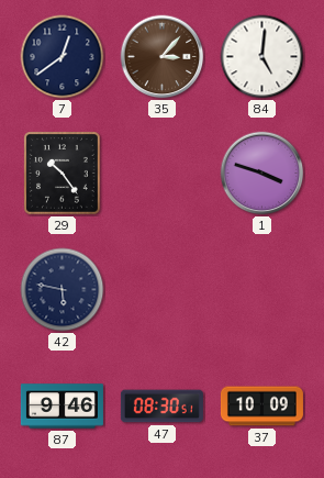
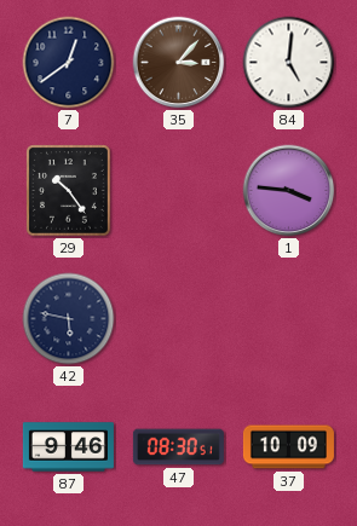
1: 3:48 -> 3:46 (289, 191)
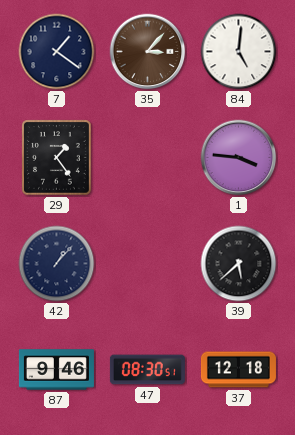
7: 12:39 -> 1:21 (57, 52)
29: 10:24 -> 1:24 (57, 158)
42: 5:47 -> 1:07 (57, 264)
39: none -> 5:38 (239, 264)
37: 10:09 -> 12:18 (238, 370)
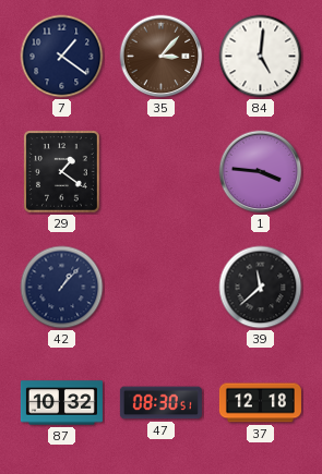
29: 1:24 -> 1:21 (62, 172)
39: 5:38 -> 11:38 (261, 288)
87: 9:46 -> 10:32 (61, 403)
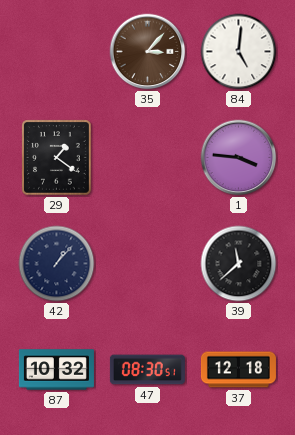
7: 1:21 -> none (62, 57)
